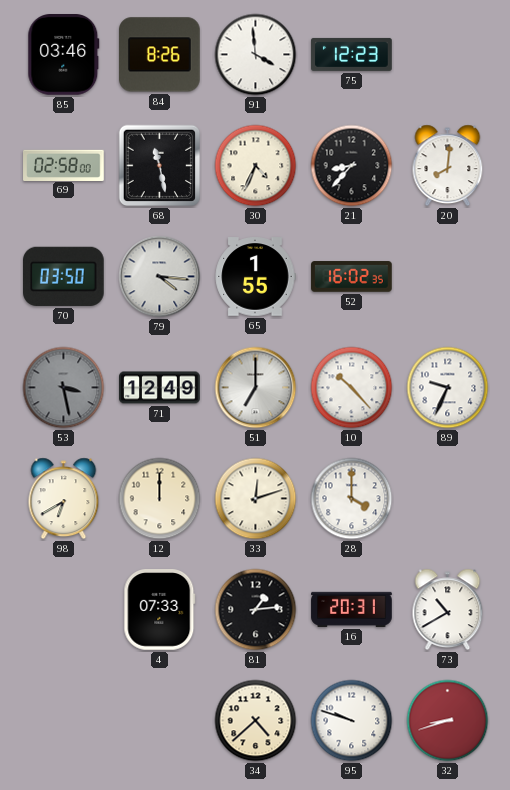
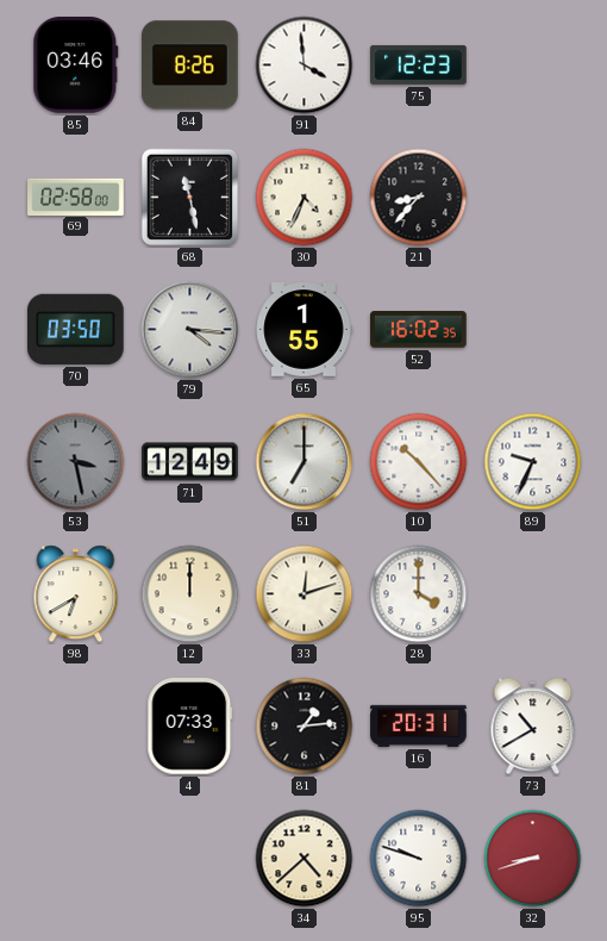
20: 8:01 -> none (448, 166)
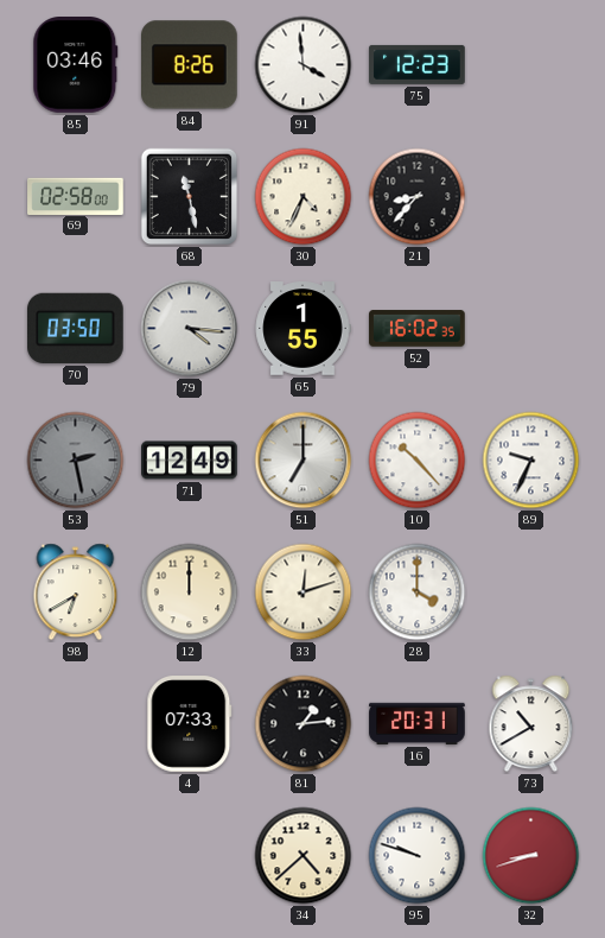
53: 3:28 -> 2:28 (76, 461)
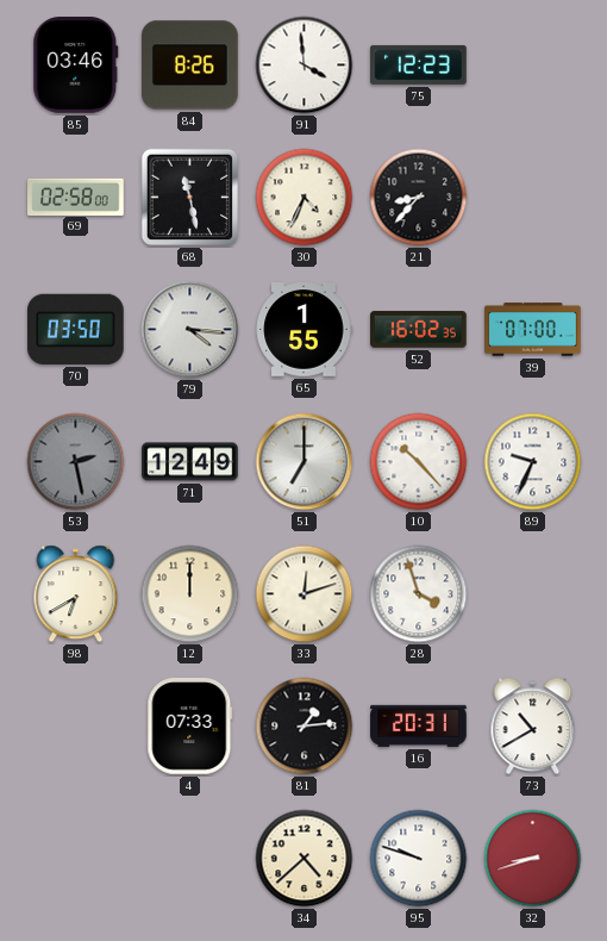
39: none -> 07:00 (533, 330)
28: 4:00 -> 3:57 (419, 594)
